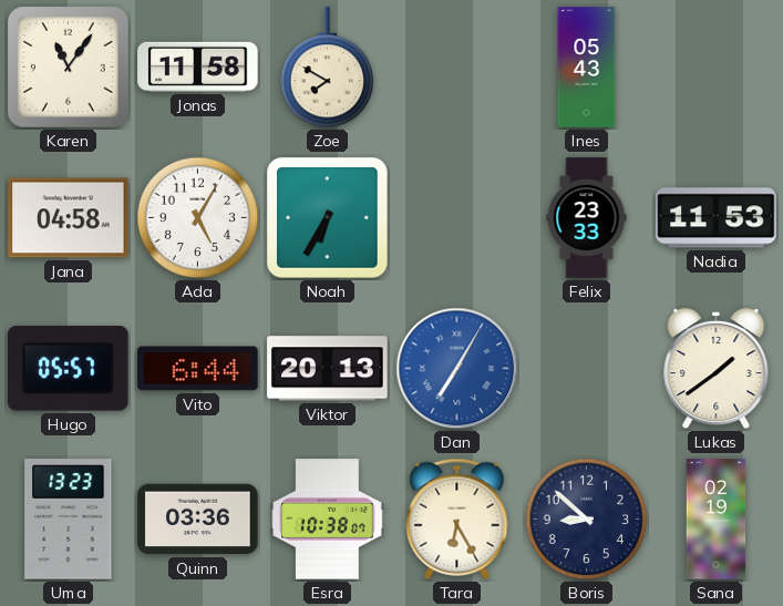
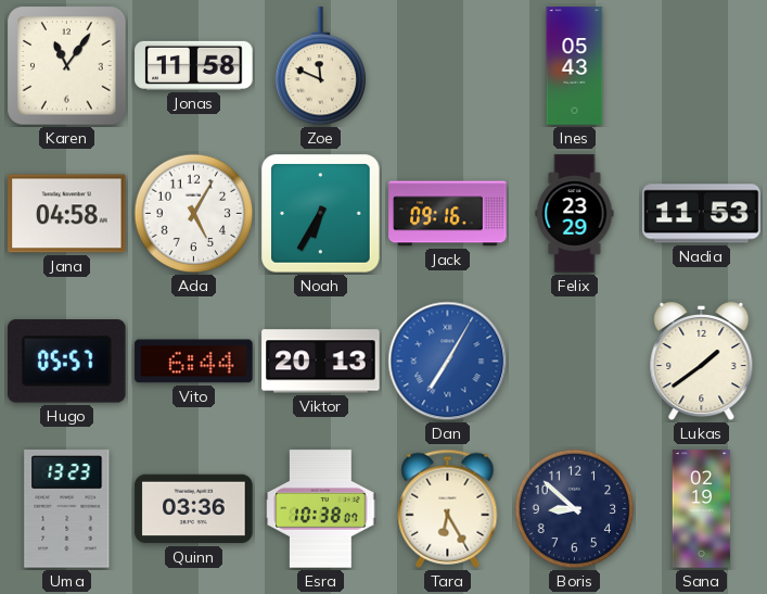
Zoe: 7:50 -> 11:49 (321, 66)
Jack: none -> 09:16 (448, 214)
Felix: 23:33 -> 23:29 (575, 214)
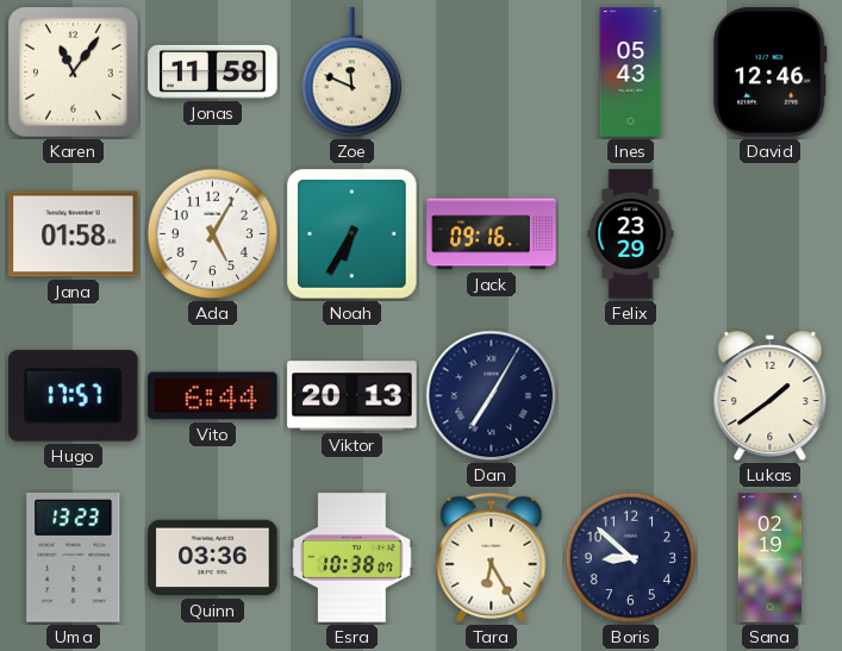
David: none -> 12:46 (769, 73)
Jana: 04:58 -> 01:58 (74, 234)
Nadia: 11:53 -> none (702, 214)
Hugo: 05:57 -> 17:57 (74, 396)
Dan dial: blue -> navy (492, 396)
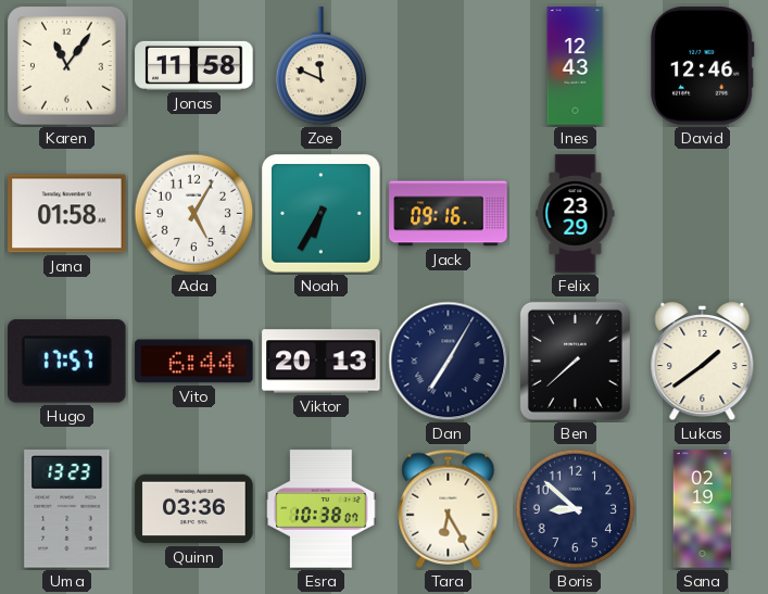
Ines: 05:43 -> 12:43 (576, 66)
Ben: none -> 7:38 (575, 361)
